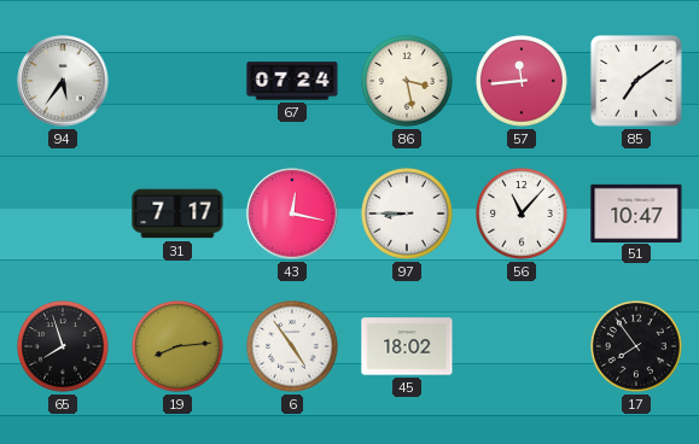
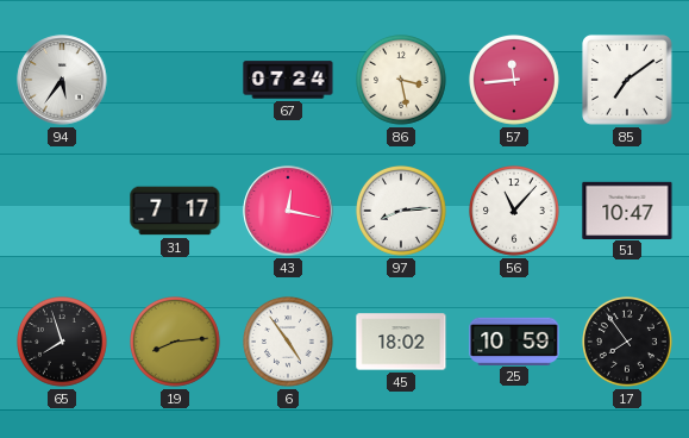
97: 8:45 -> 8:14 (402, 212)
25: none -> 10:59 (514, 340)
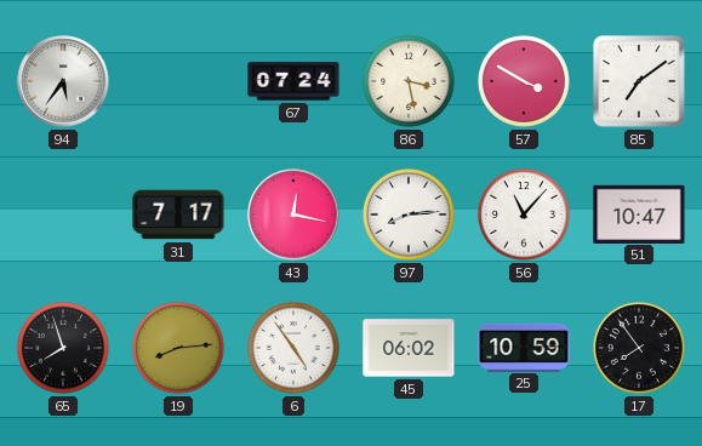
57: 11:44 -> 3:50 (525, 82)
45: 18:02 -> 06:02 (409, 348)
